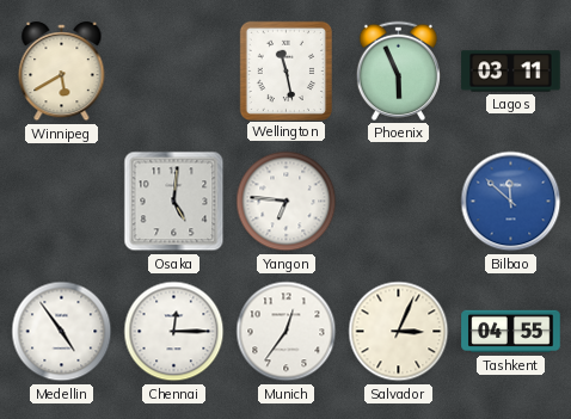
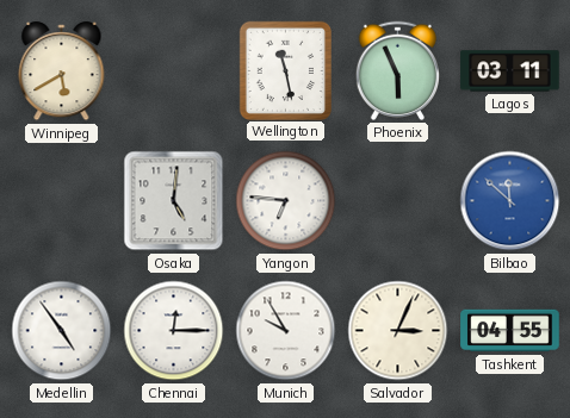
Munich: 12:36 -> 9:55 (286, 331)
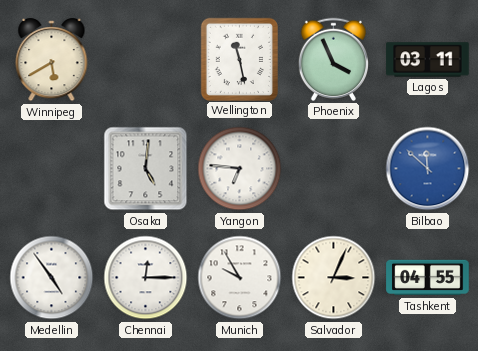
Phoenix: 5:56 -> 3:56 (333, 59)
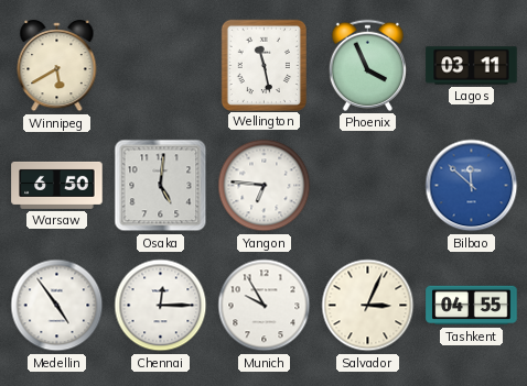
Warsaw: none -> 6:50 (57, 185)
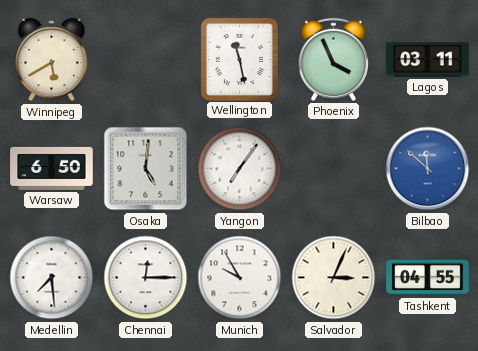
Yangon: 6:46 -> 7:06 (240, 169)
Medellin: 4:54 -> 7:29 (52, 278)
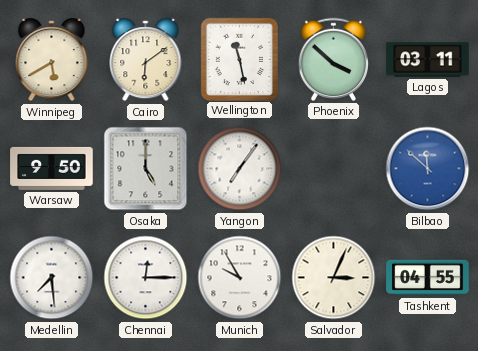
Cairo: none -> 6:09 (146, 60)
Phoenix: 3:56 -> 3:52 (333, 59)
Warsaw: 6:50 -> 9:50 (52, 168)
Osaka: 5:01 -> 5:00 (146, 169)
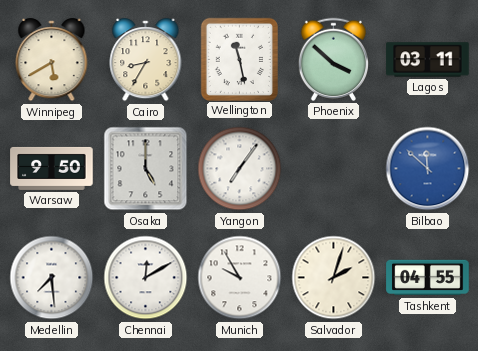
Cairo: 6:09 -> 8:35 (146, 60)
Chennai: 12:15 -> 12:10 (146, 278)
Salvador: 3:04 -> 2:03 (334, 278)
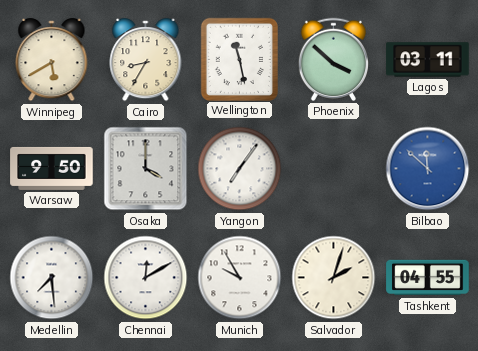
Osaka: 5:00 -> 4:00 (146, 169)
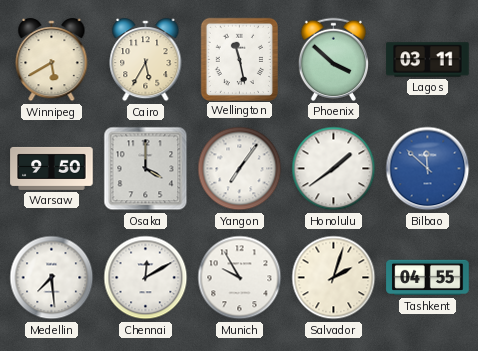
Cairo: 8:35 -> 5:35 (146, 60)
Honolulu: none -> 1:39 (334, 169)
